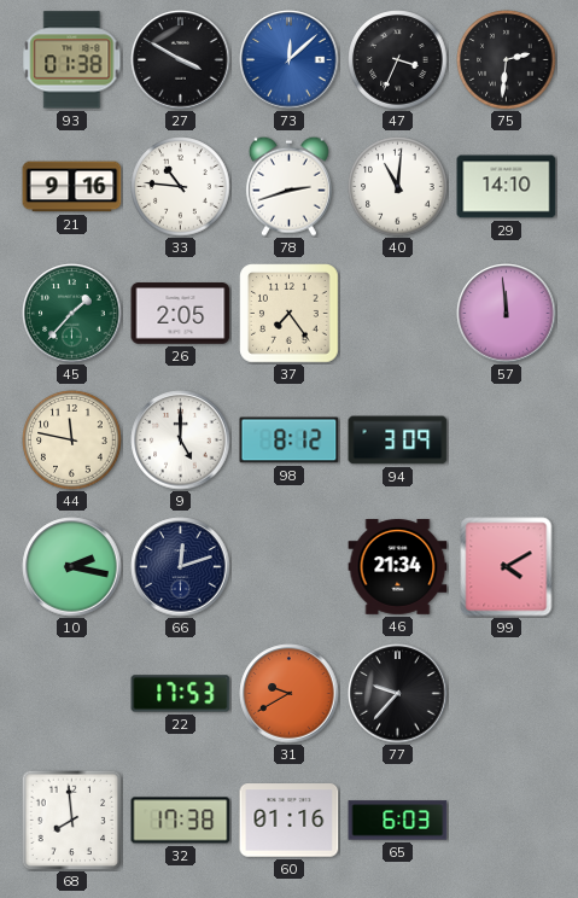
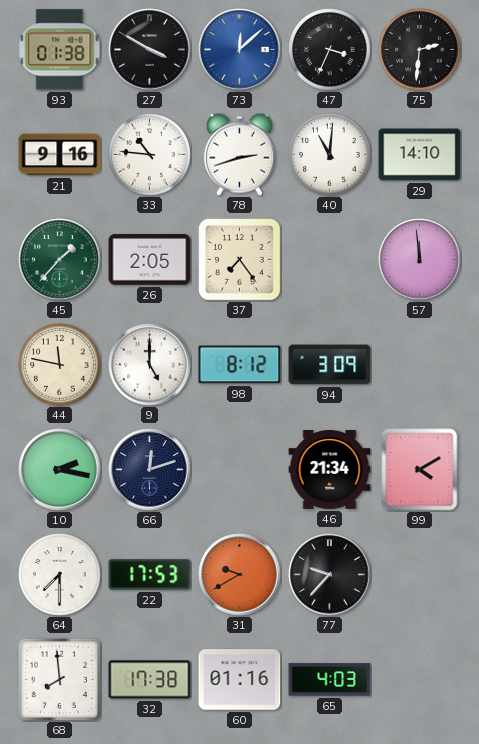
64: none -> 7:30 (60, 575)
65: 6:03 -> 4:03 (330, 680)
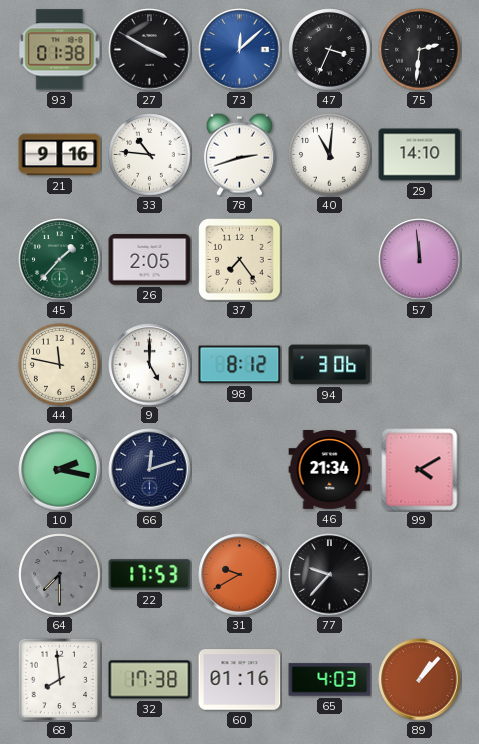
94: 3:09 -> 3:06 (330, 365)
64 dial: white -> grey (60, 575)
89: none -> 1:07 (420, 680)
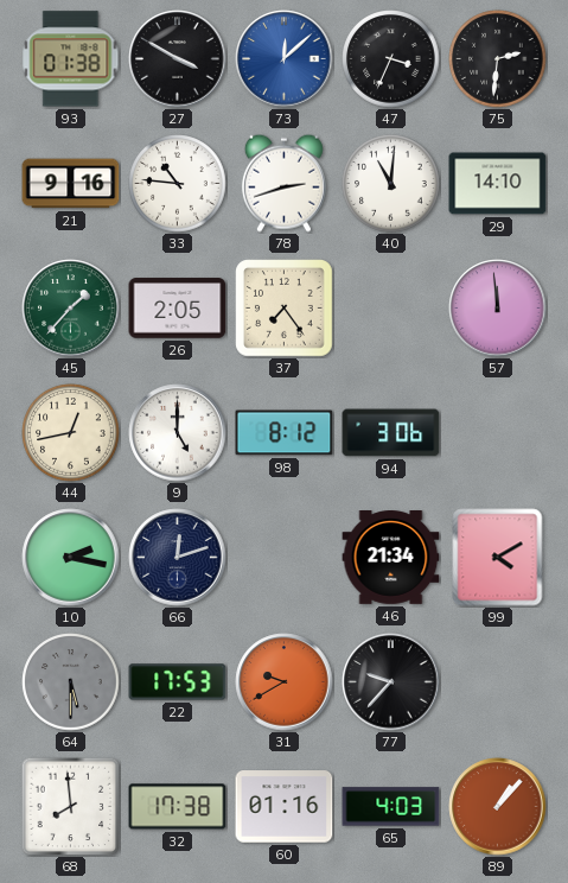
44: 11:47 -> 12:43 (71, 433)
64: 7:30 -> 5:30 (71, 682)
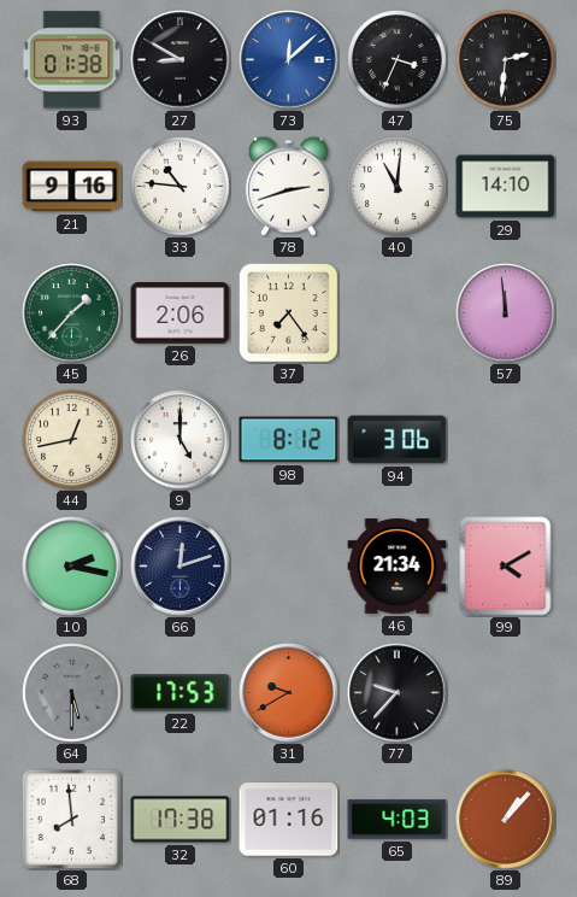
27: 3:50 -> 8:50 (181, 60)
26: 2:05 -> 2:06 (181, 313)
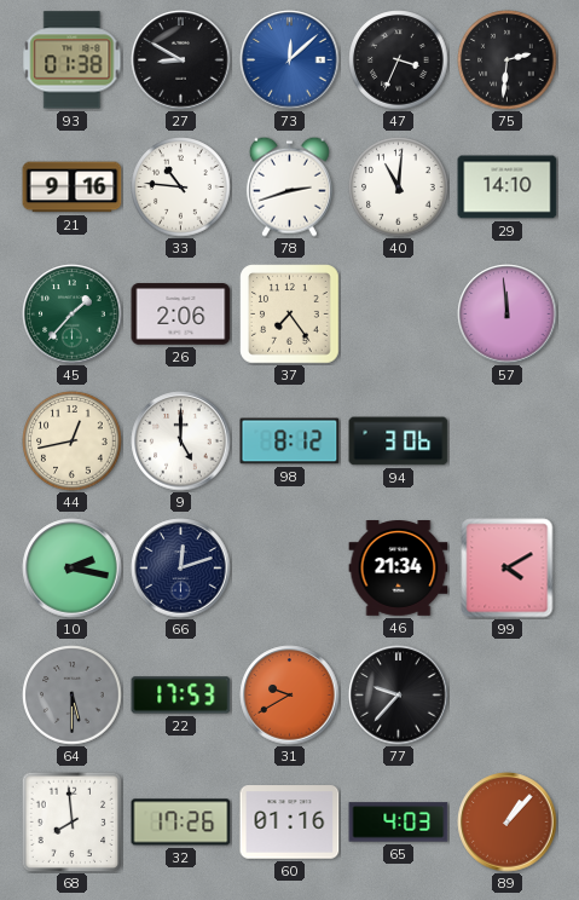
32: 17:38 -> 17:26 (181, 823)
